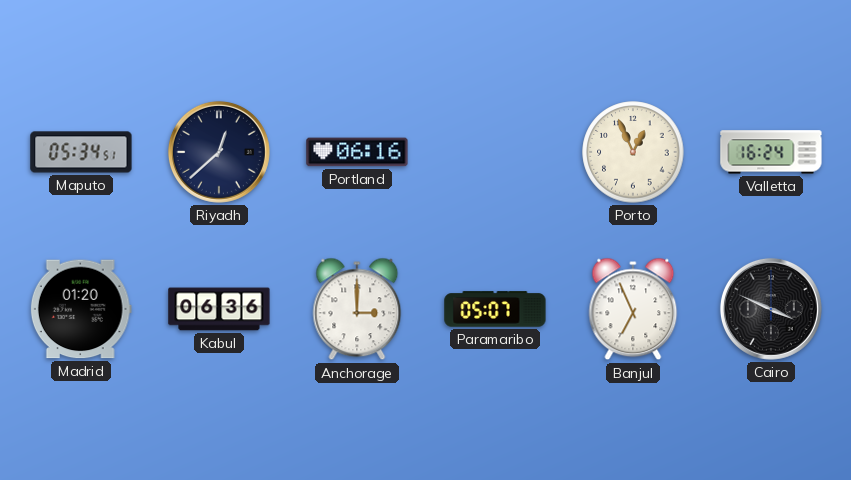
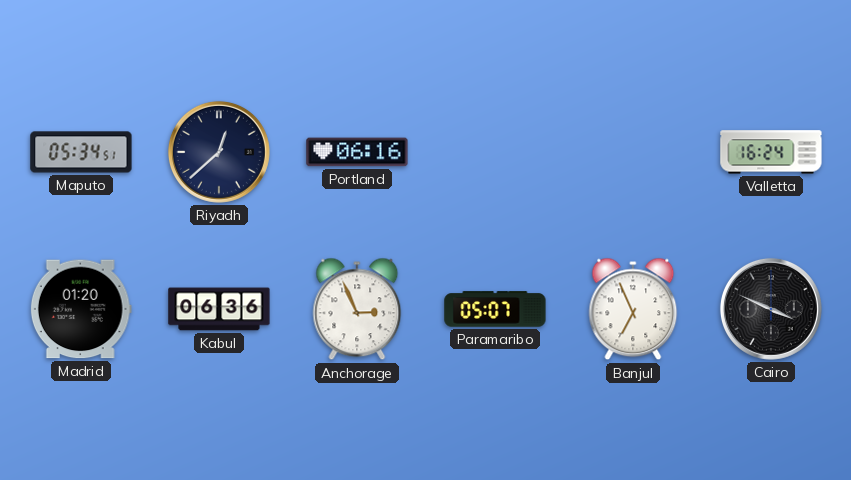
Porto: 12:56 -> none (633, 152)
Anchorage: 3:00 -> 2:56 (357, 309)
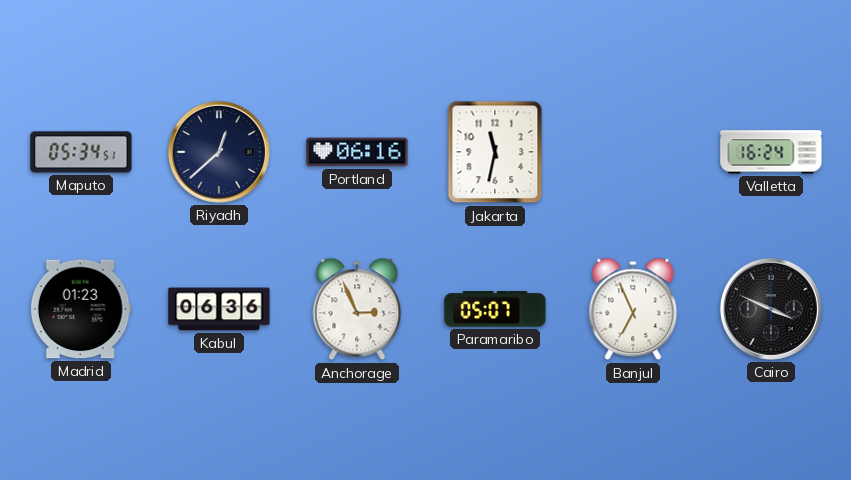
Jakarta: none -> 11:32 (495, 152)
Madrid: 01:20 -> 01:23 (81, 309)
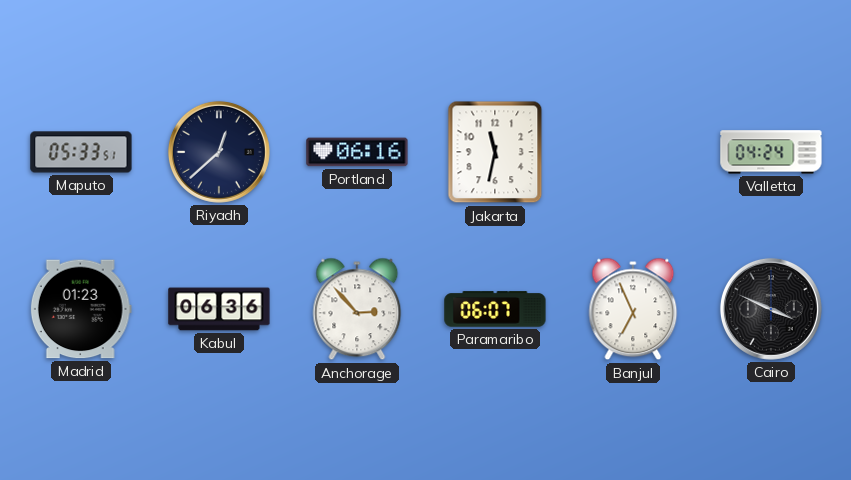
Maputo: 05:34 -> 05:33 (81, 152)
Valletta: 16:24 -> 04:24 (771, 152)
Anchorage: 2:56 -> 2:53 (357, 309)
Paramaribo: 05:07 -> 06:07 (495, 309)
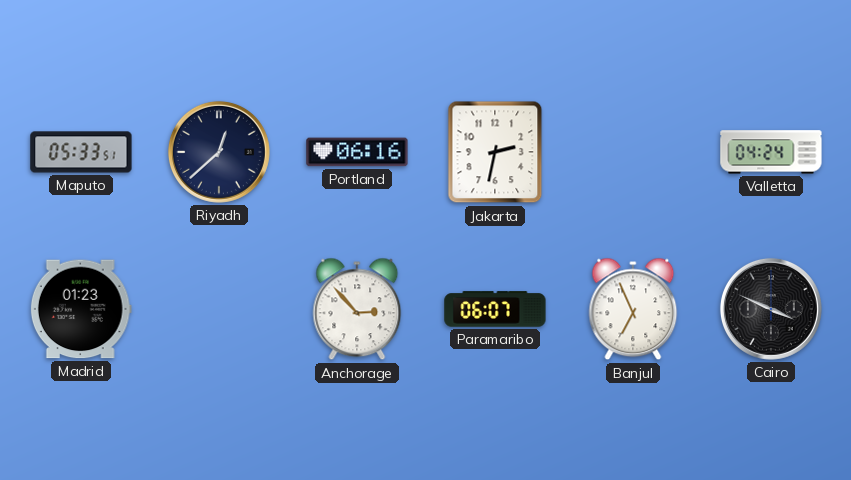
Jakarta: 11:32 -> 2:32 (495, 152)
Kabul: 06:36 -> none (219, 309)
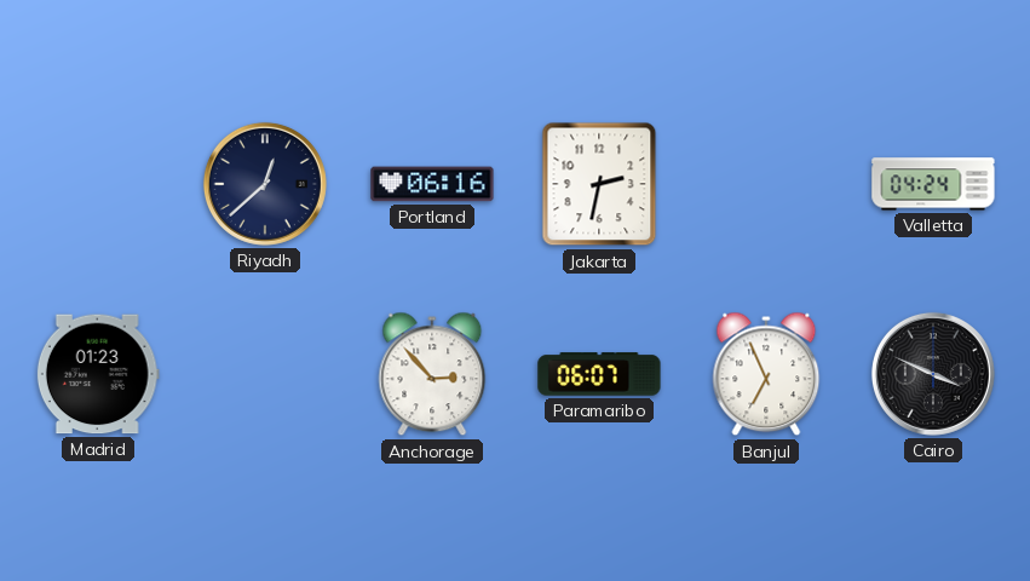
Maputo: 05:33 -> none (81, 152)
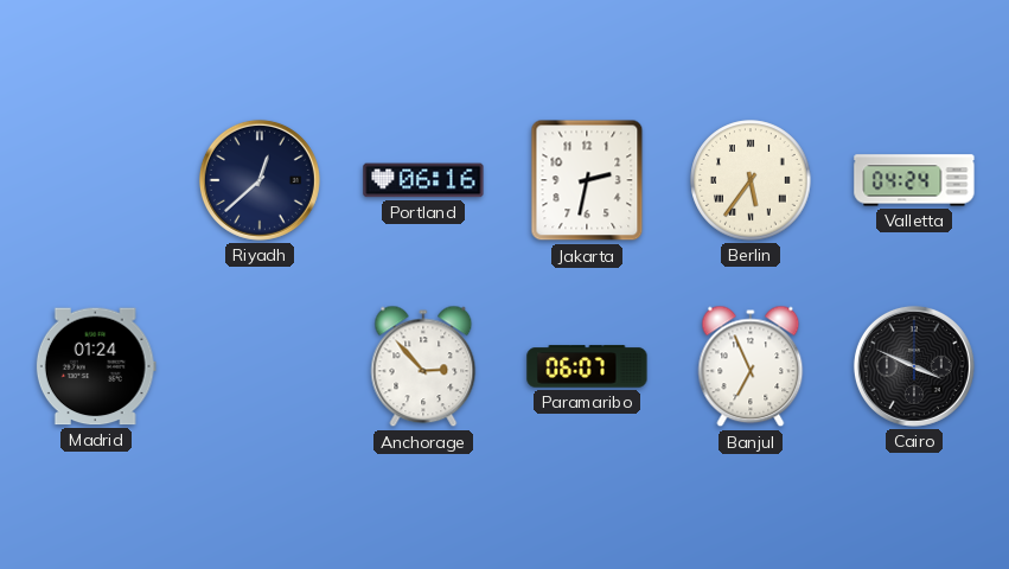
Berlin: none -> 5:36 (751, 180)
Madrid: 01:23 -> 01:24 (96, 366)
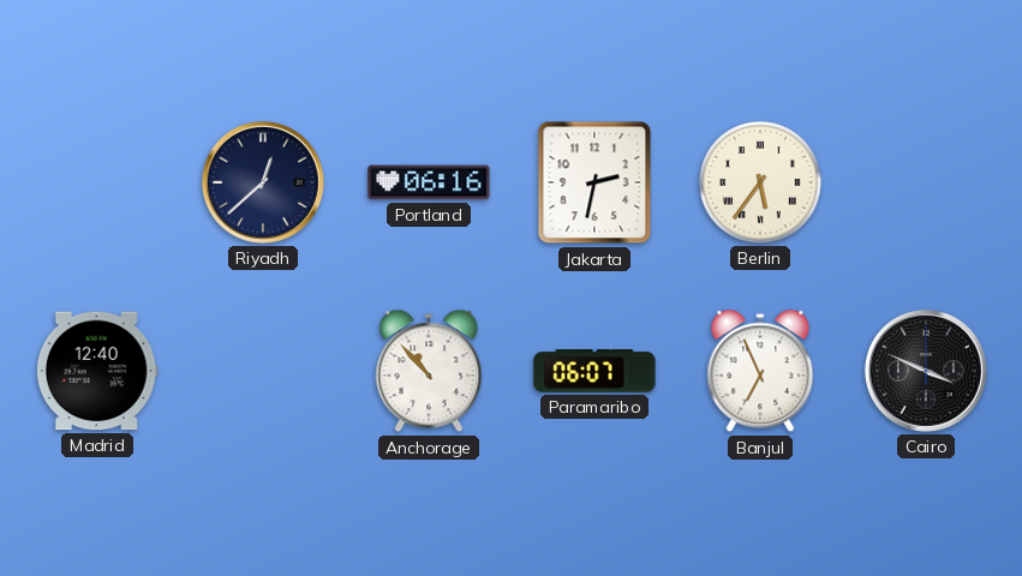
Valletta: 04:24 -> none (914, 180)
Madrid: 01:24 -> 12:40 (97, 371)
Anchorage: 2:53 -> 10:53 (429, 371)
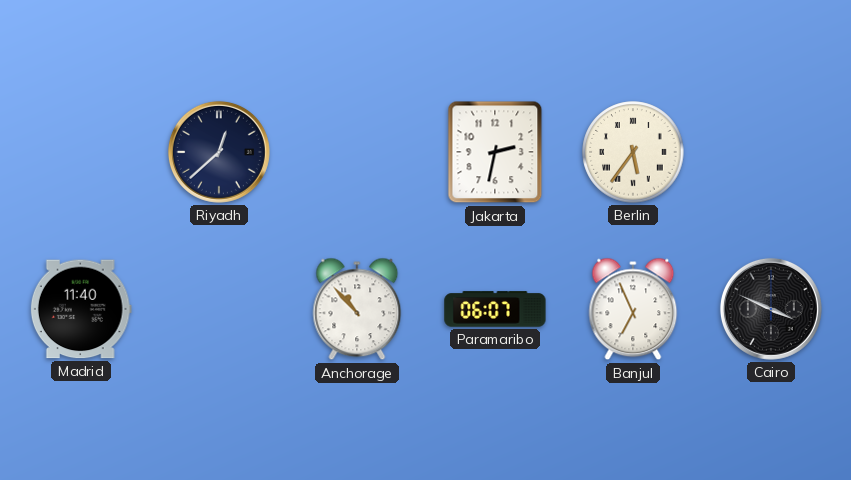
Portland: 06:16 -> none (429, 182)
Madrid: 12:40 -> 11:40 (81, 309)
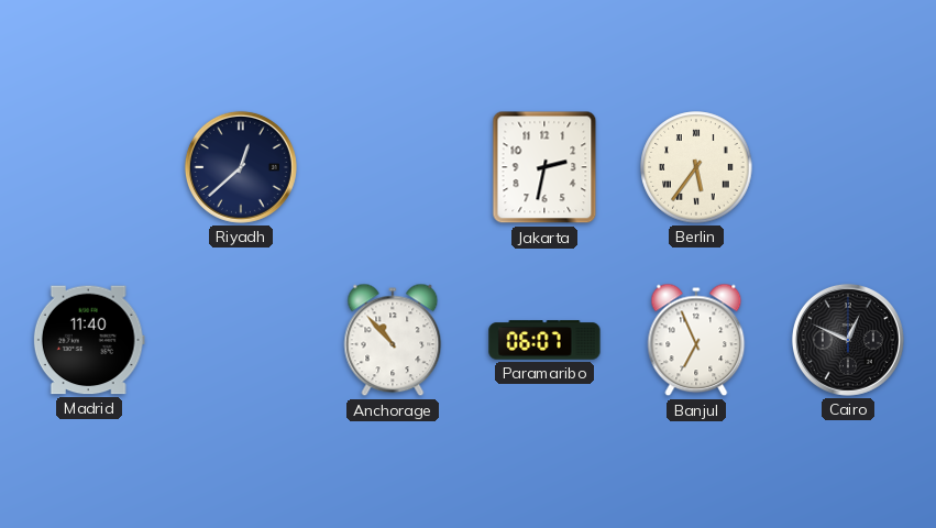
Cairo: 3:49 -> 12:49 (848, 340)
